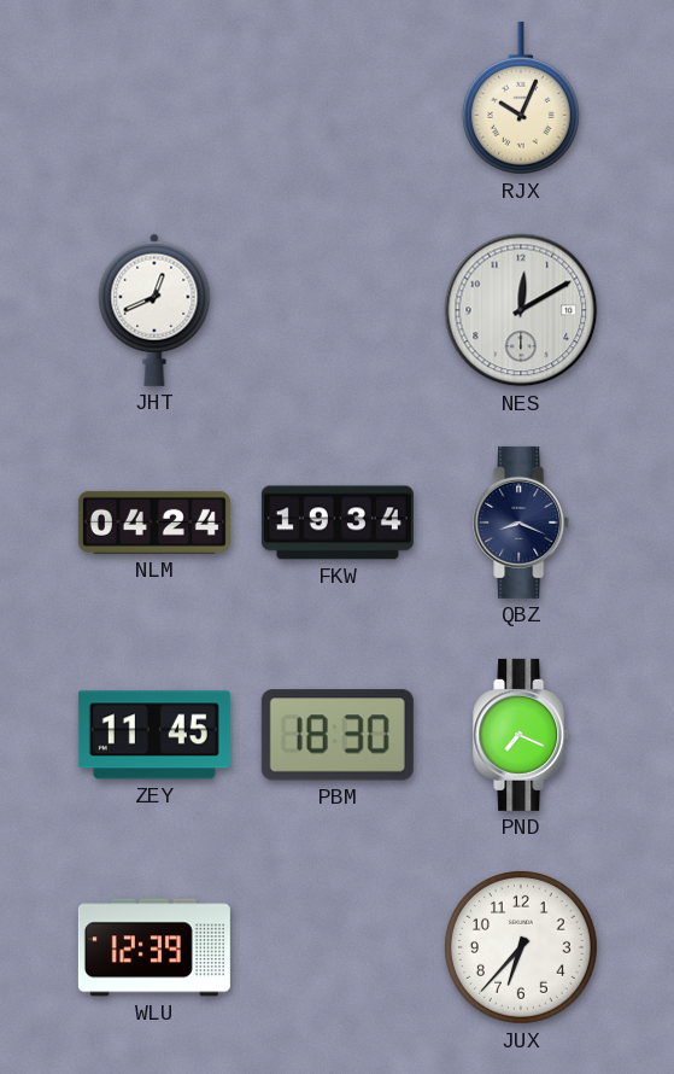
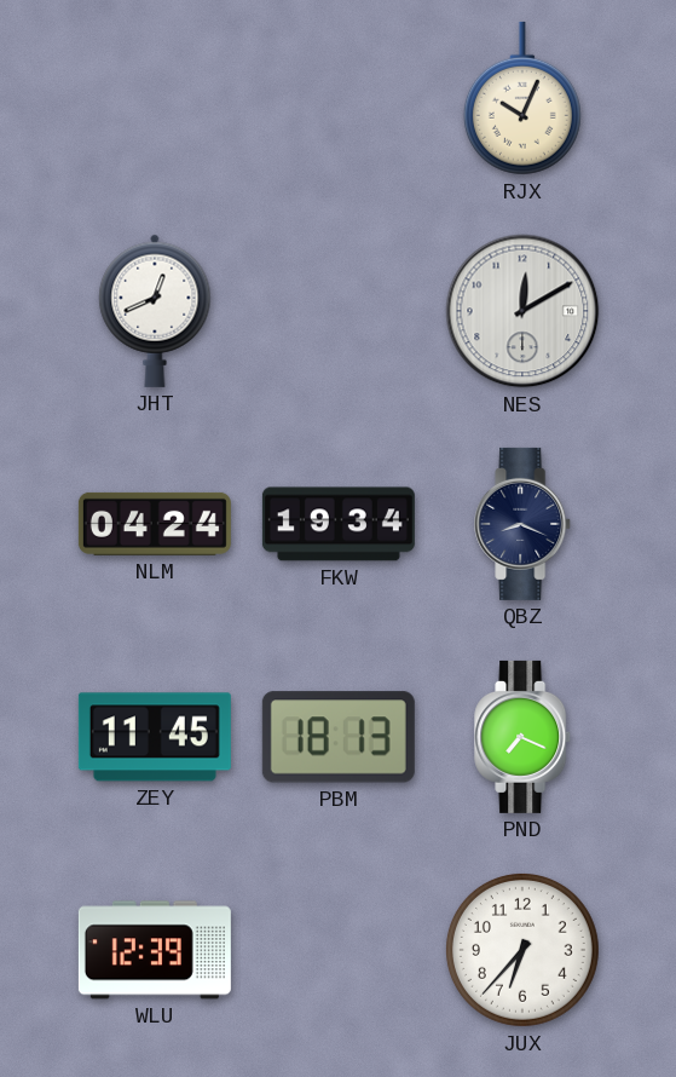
PBM: 18:30 -> 18:13 (339, 737)
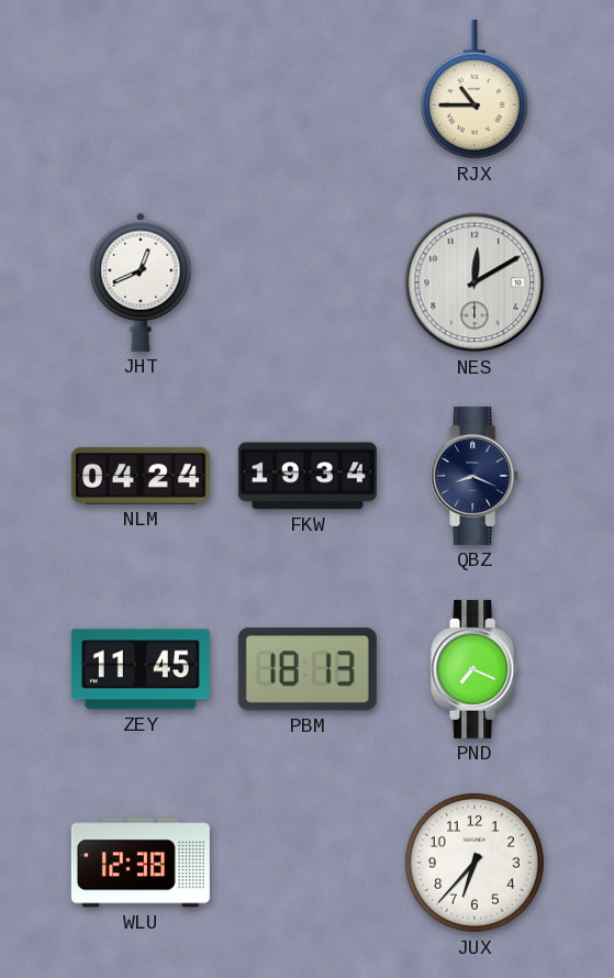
RJX: 10:04 -> 10:45 (475, 89)
WLU: 12:39 -> 12:38 (141, 863)
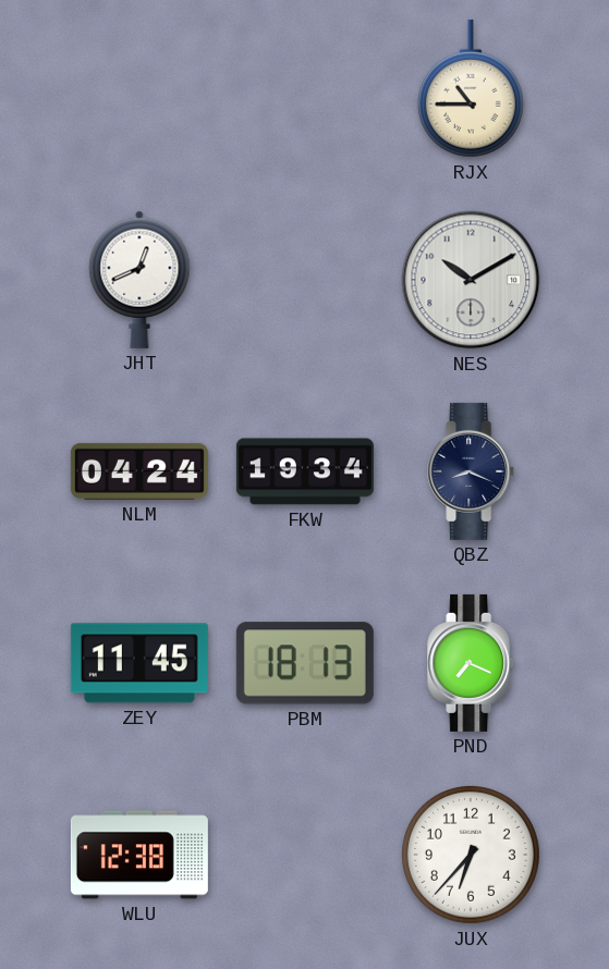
NES: 12:10 -> 10:10 (471, 280)
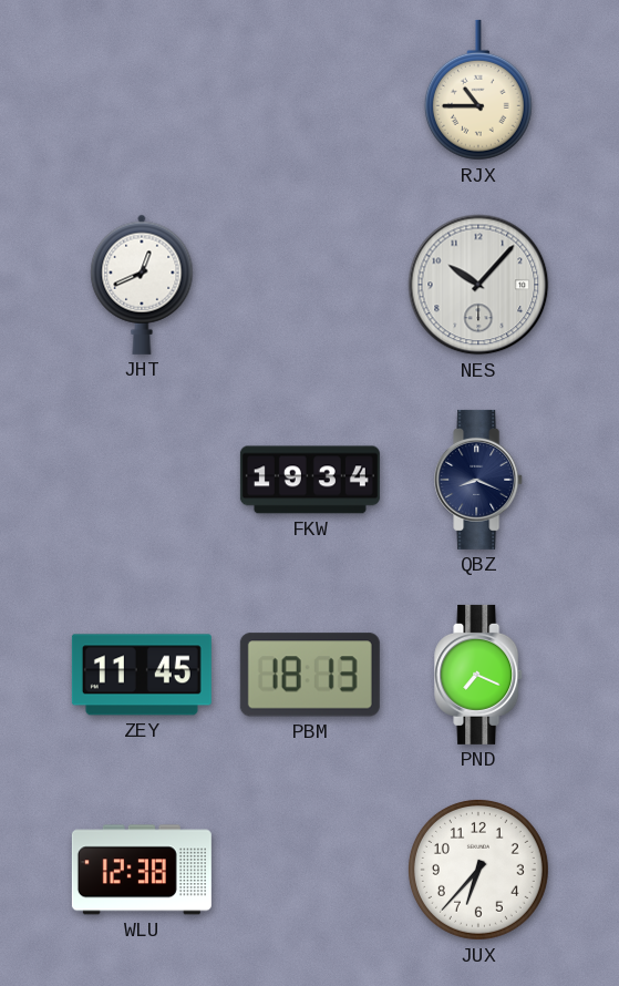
NES: 10:10 -> 10:07 (478, 285)
NLM: 04:24 -> none (139, 471)
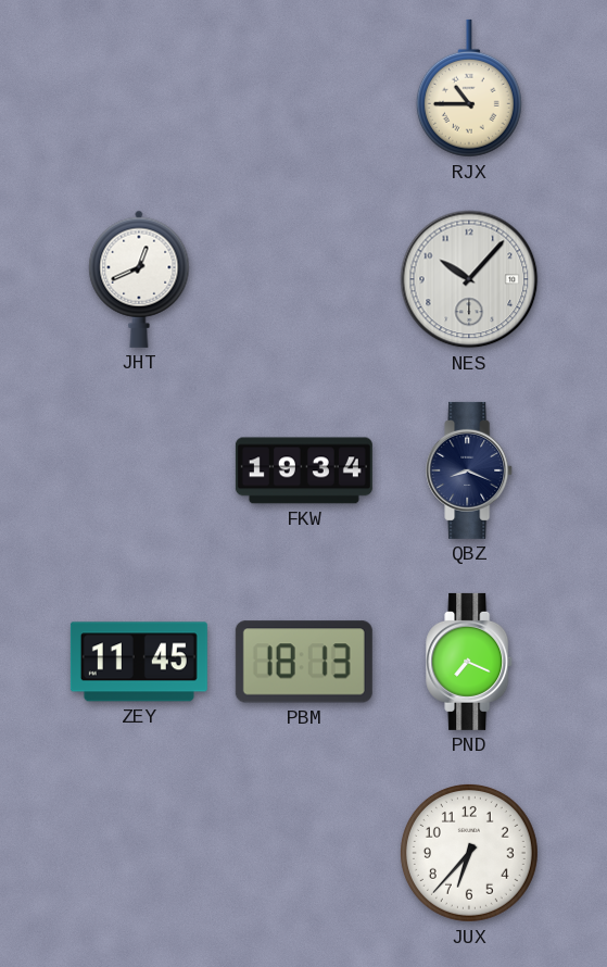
WLU: 12:38 -> none (142, 870)
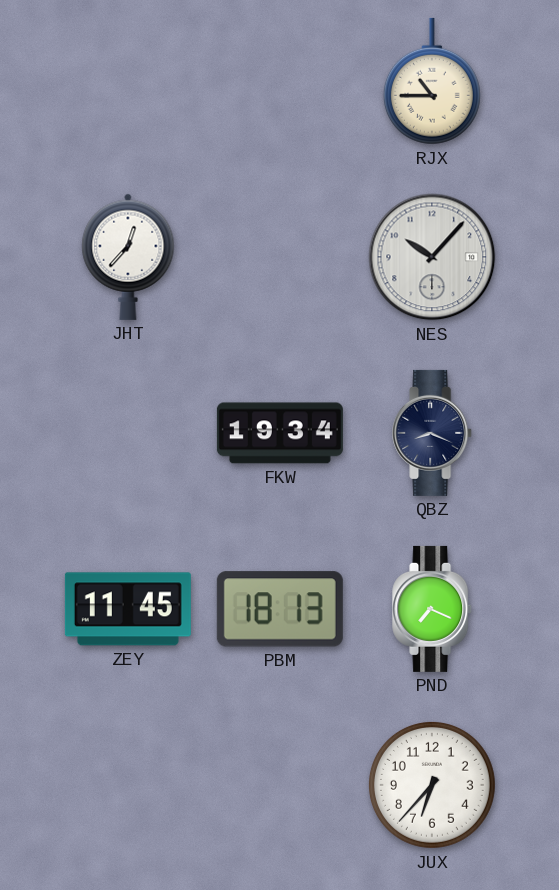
JHT: 12:41 -> 12:37 (128, 257)
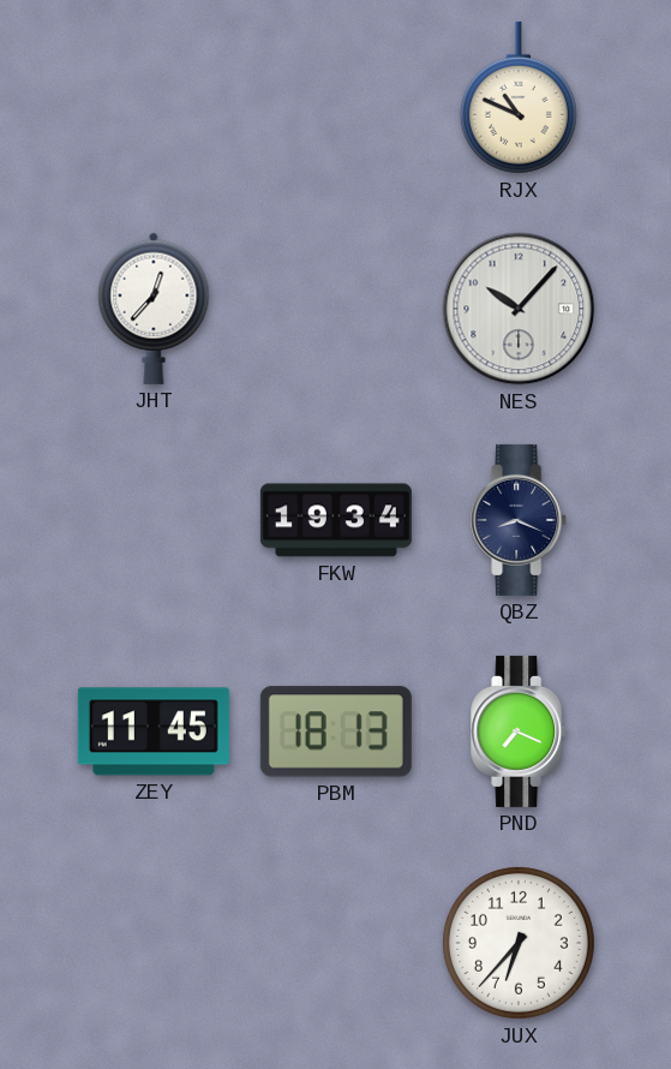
RJX: 10:45 -> 10:49 (519, 97)
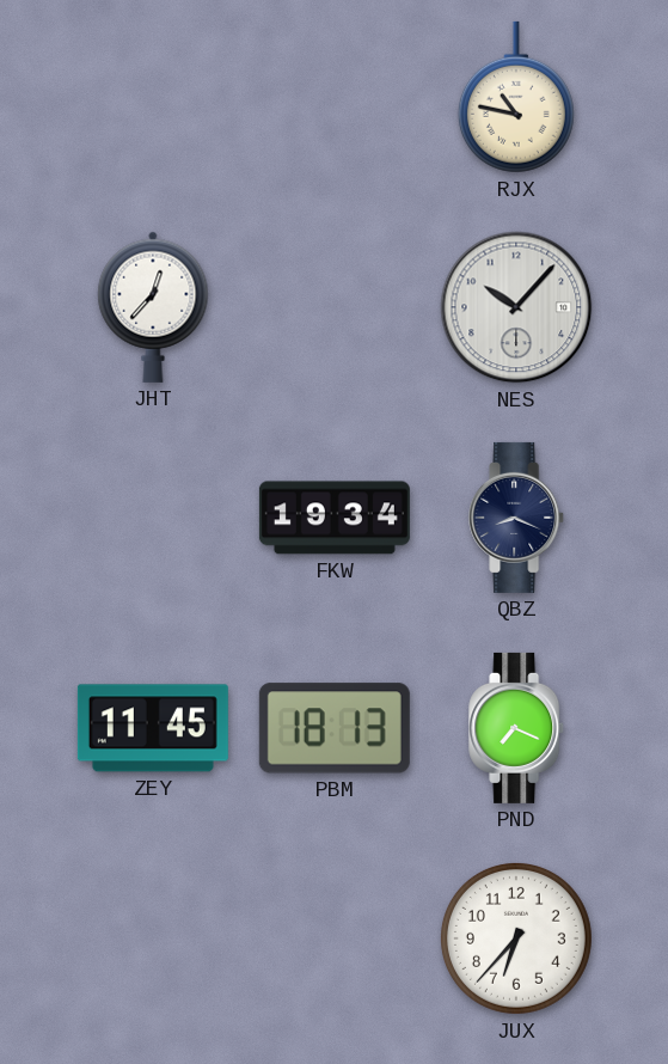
RJX: 10:49 -> 10:47 (516, 97)
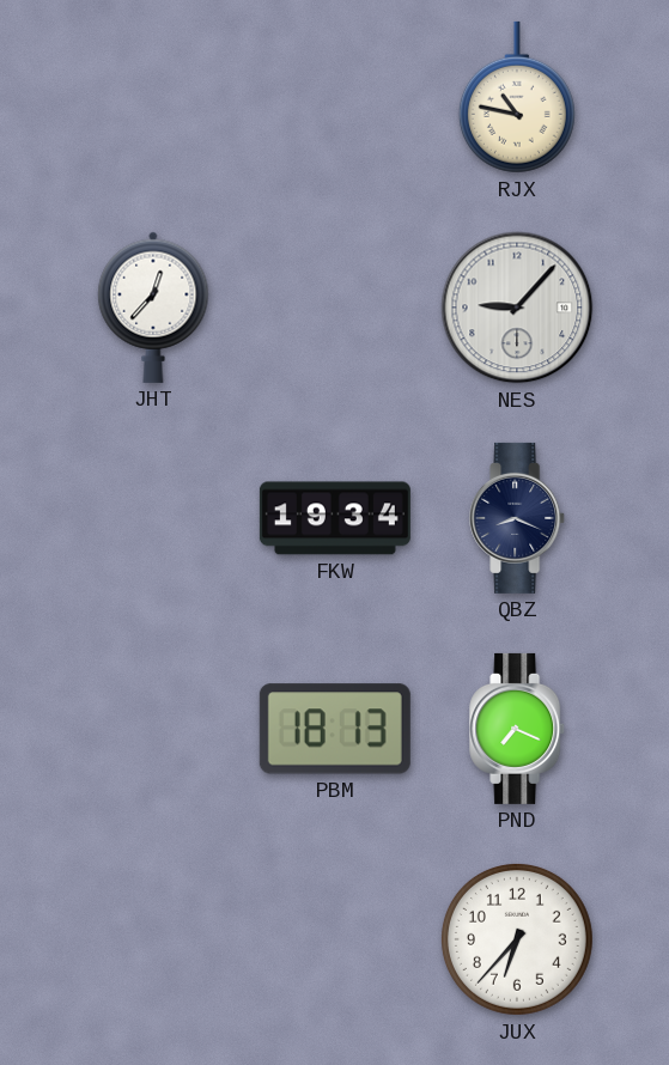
NES: 10:07 -> 9:07 (517, 308)
ZEY: 11:45 -> none (153, 728)
